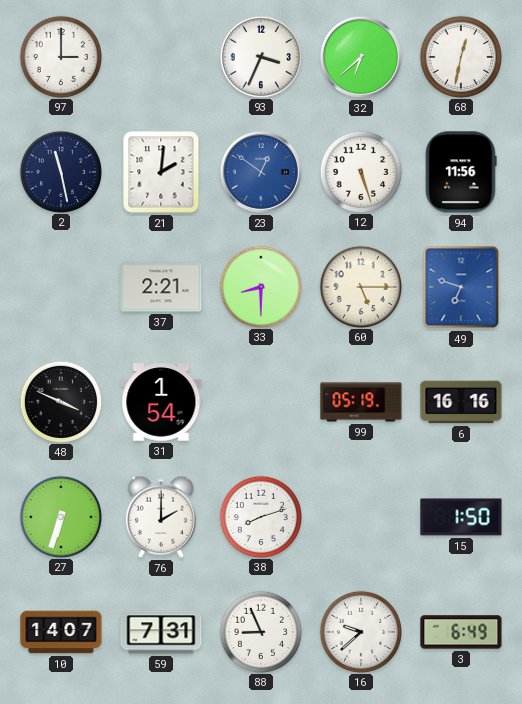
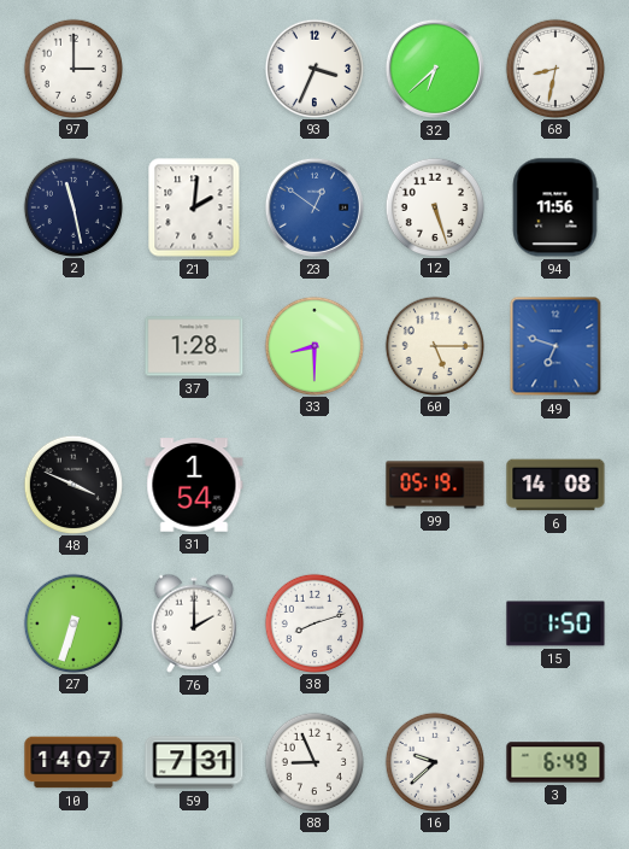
68: 12:32 -> 8:32 (554, 68)
37: 2:21 -> 1:28 (194, 346)
6: 16:16 -> 14:08 (555, 485)
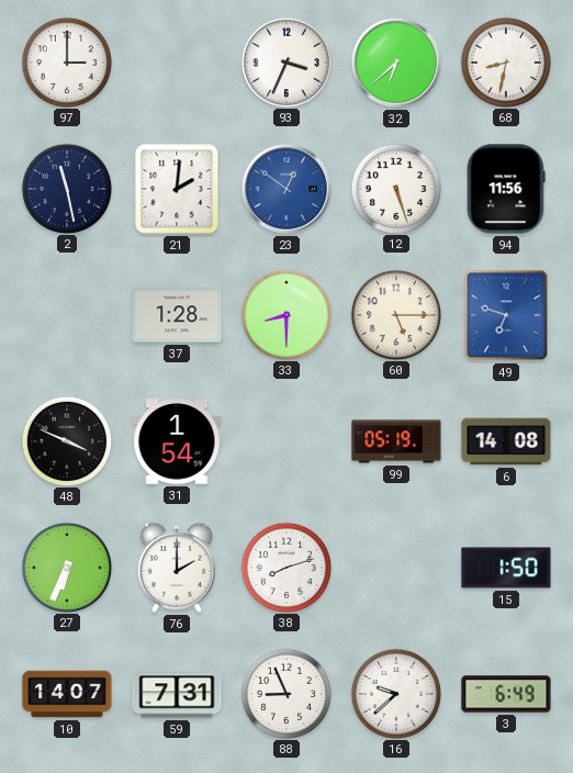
27: 6:33 -> 6:34 (66, 567)
